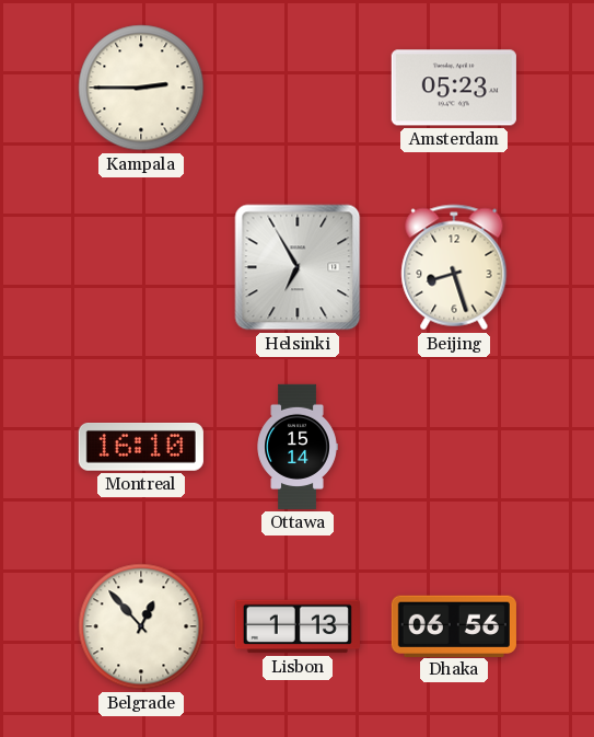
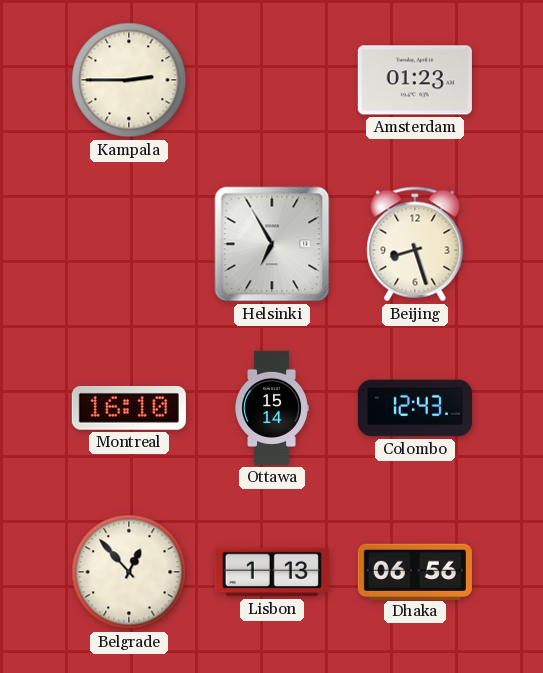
Amsterdam: 05:23 -> 01:23 (415, 80)
Colombo: none -> 12:43 (415, 408)
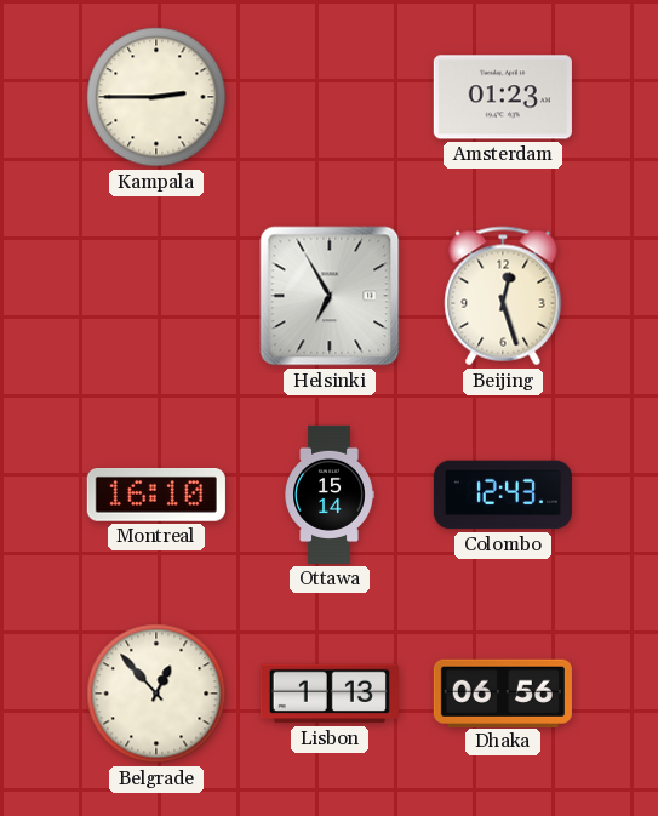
Beijing: 8:27 -> 12:27 (503, 296)
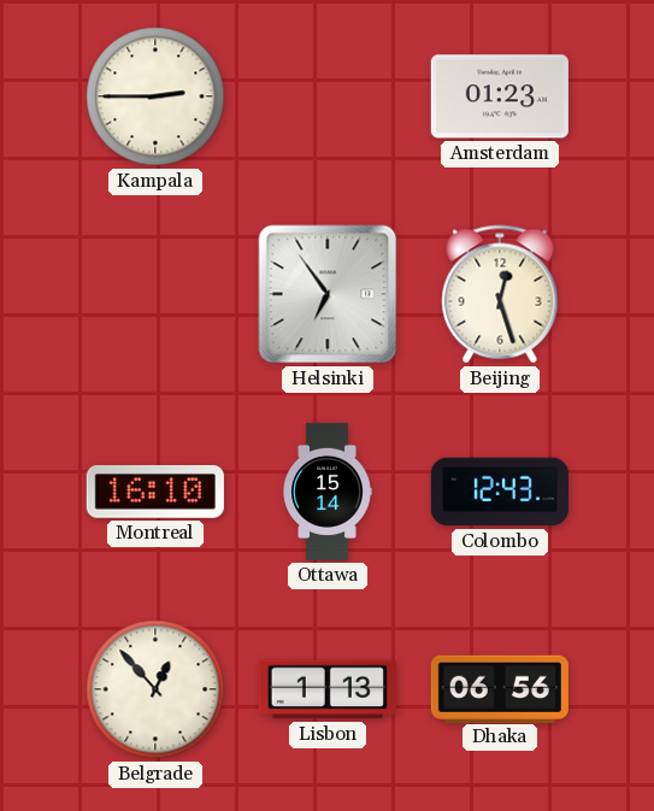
Helsinki: 6:55 -> 6:54 (328, 294)
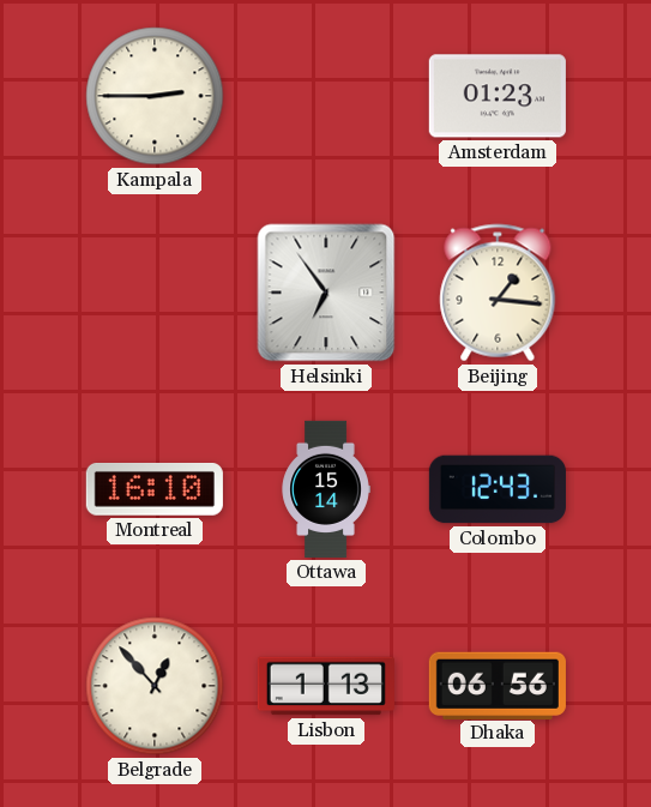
Beijing: 12:27 -> 1:16 (498, 293)
